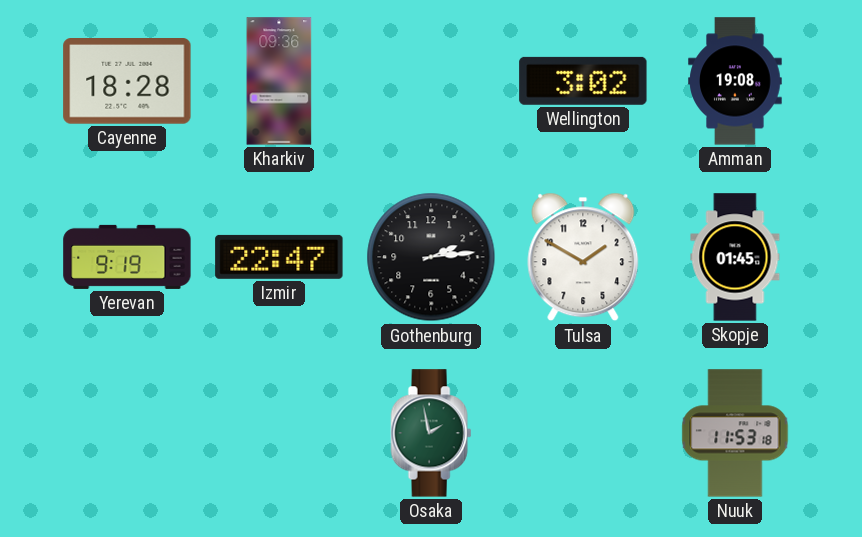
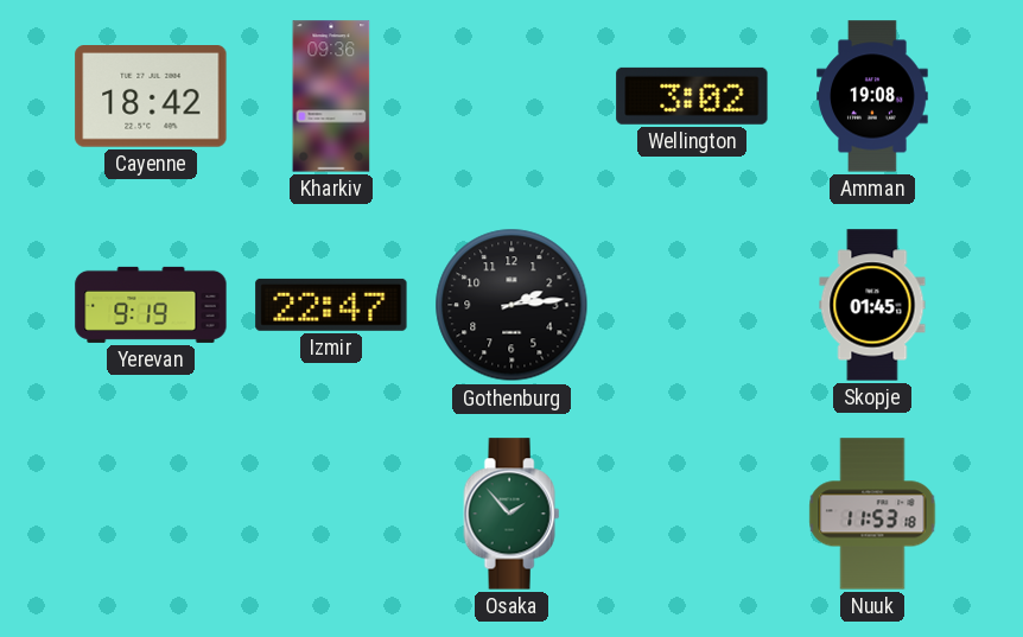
Cayenne: 18:28 -> 18:42 (151, 97)
Tulsa: 1:50 -> none (583, 257)
Osaka: 1:58 -> 1:53 (512, 514)
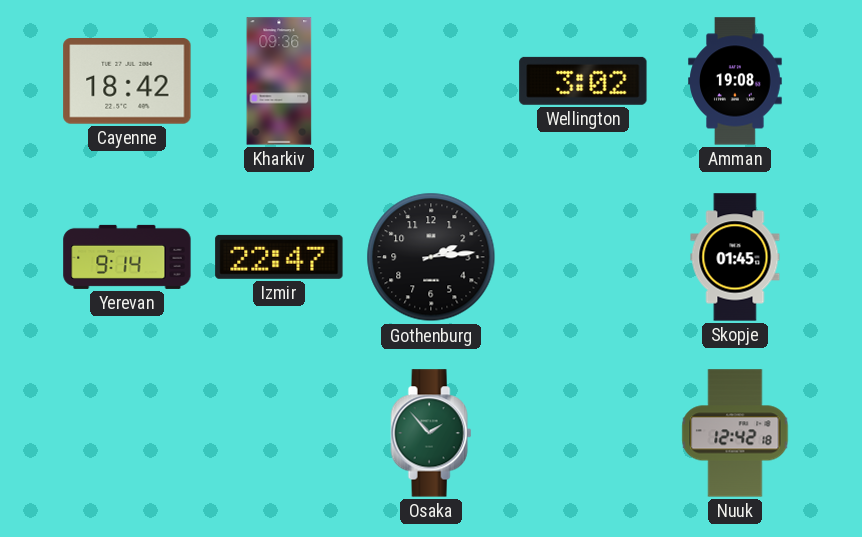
Yerevan: 9:19 -> 9:14 (127, 257)
Nuuk: 11:53 -> 12:42 (735, 433)
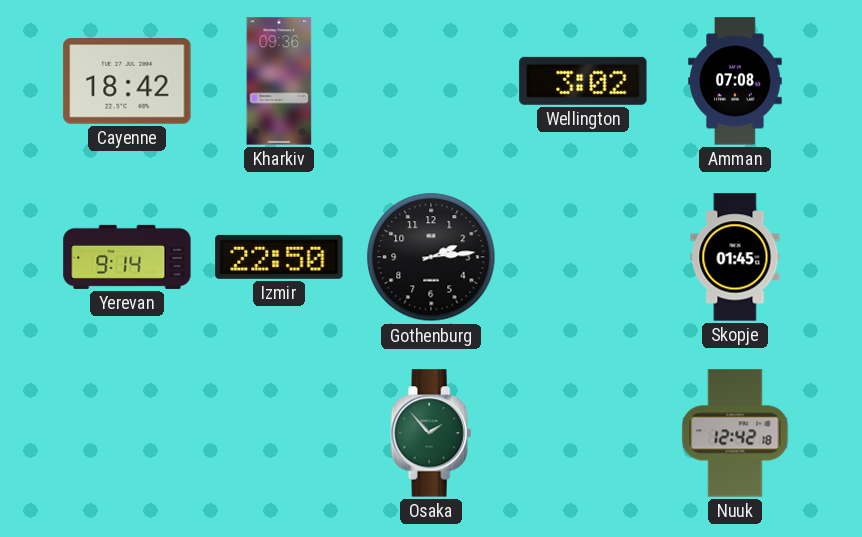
Amman: 19:08 -> 07:08 (735, 81)
Izmir: 22:47 -> 22:50 (279, 257)
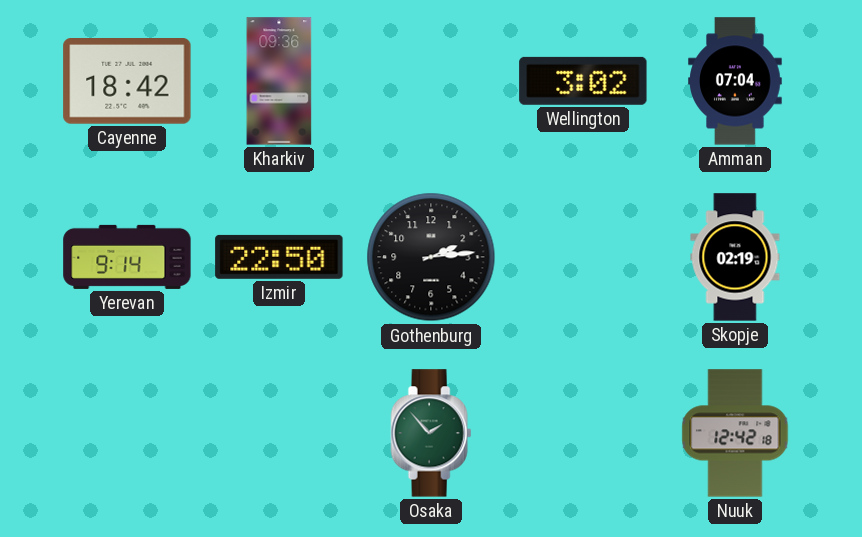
Amman: 07:08 -> 07:04 (735, 81)
Skopje: 01:45 -> 02:19 (735, 257)
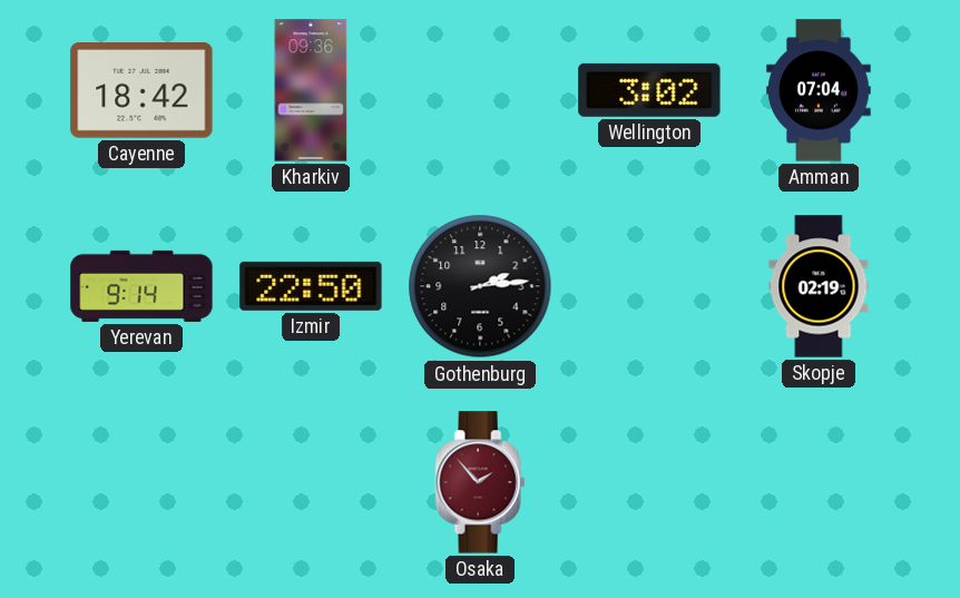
Osaka dial: green -> burgundy (480, 482)
Nuuk: 12:42 -> none (735, 433)
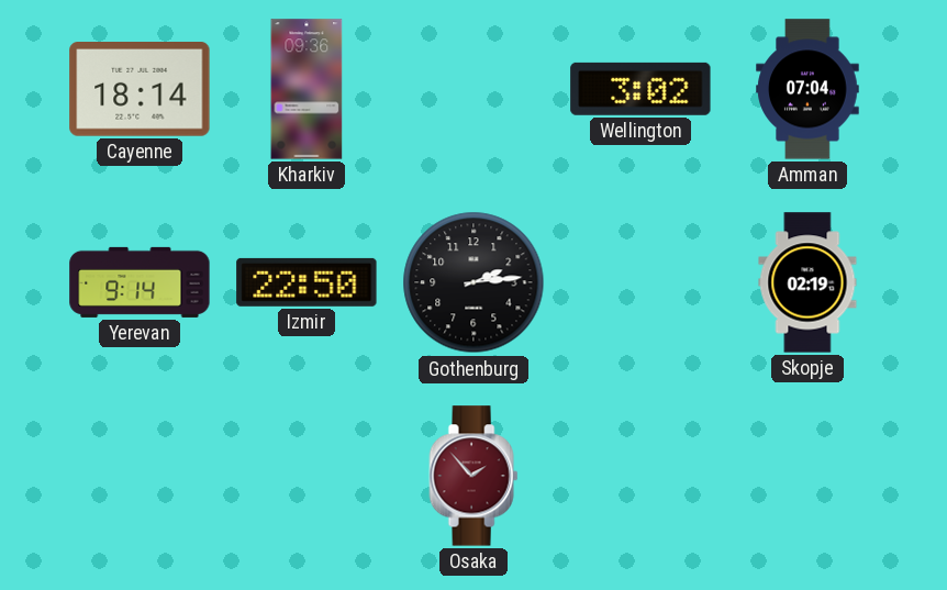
Cayenne: 18:42 -> 18:14 (140, 90)
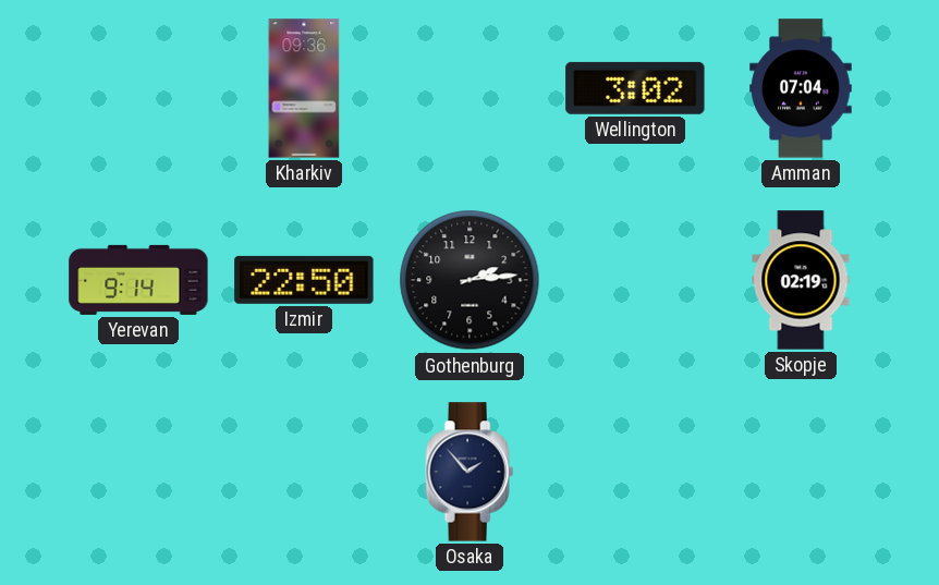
Cayenne: 18:14 -> none (140, 90)
Osaka dial: burgundy -> navy (469, 472)
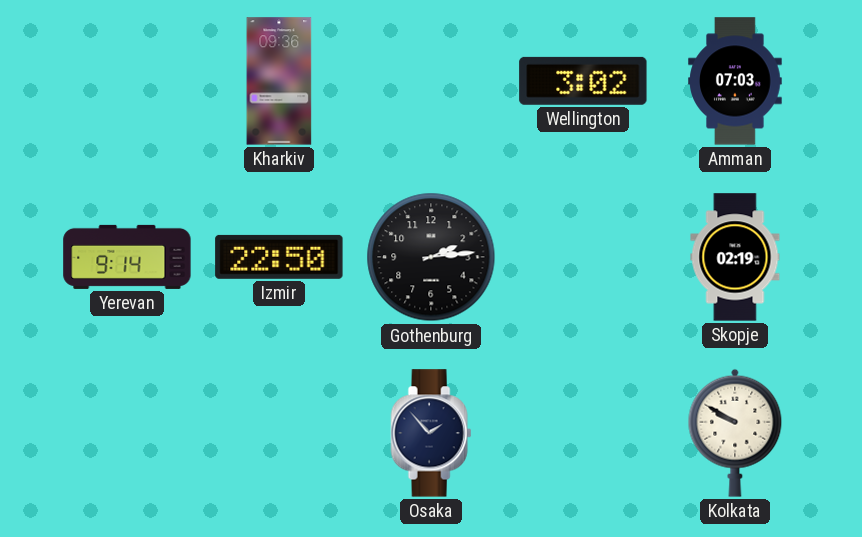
Amman: 07:04 -> 07:03 (735, 81)
Kolkata: none -> 9:50 (735, 433)
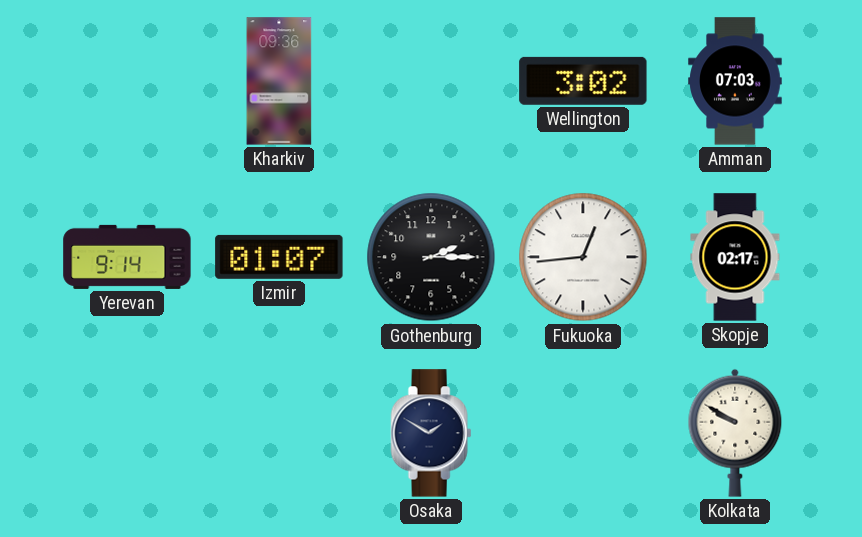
Izmir: 22:50 -> 01:07 (279, 257)
Gothenburg: 2:14 -> 2:15 (431, 257)
Fukuoka: none -> 12:44 (583, 257)
Skopje: 02:19 -> 02:17 (735, 257)
Osaka: 1:53 -> 1:50 (431, 433)
